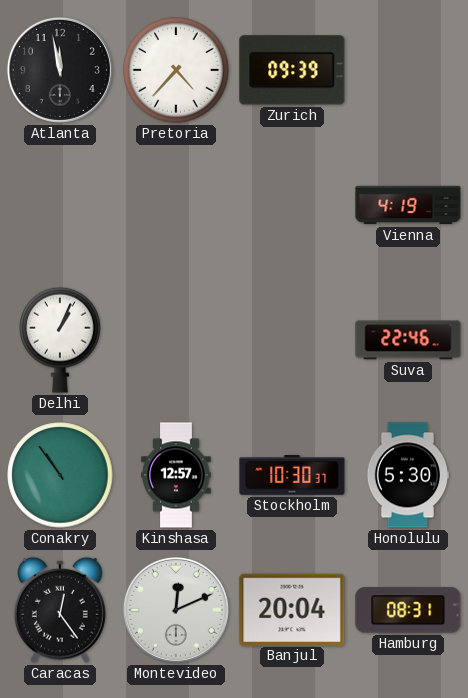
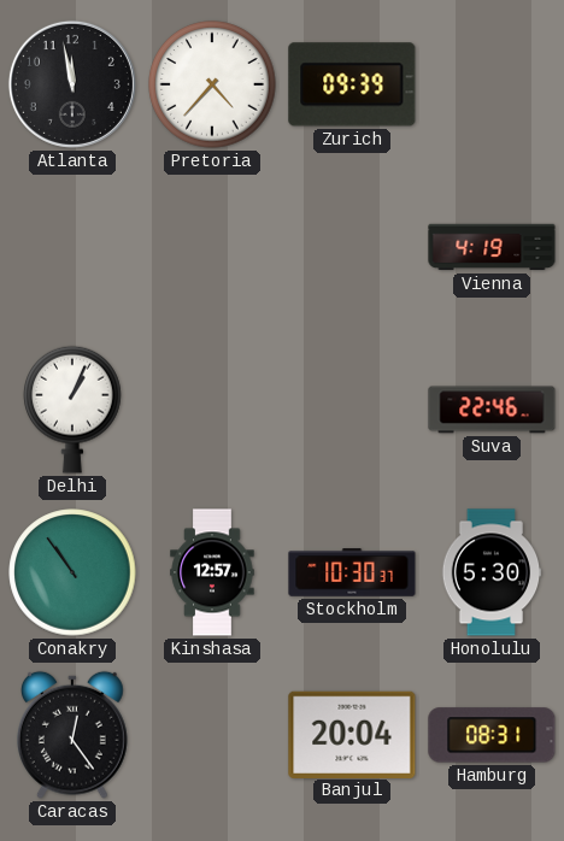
Montevideo: 12:11 -> none (176, 610)
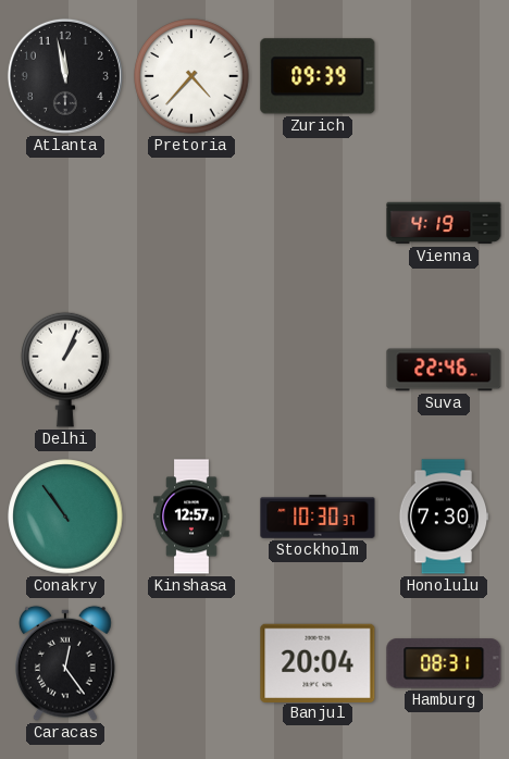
Honolulu: 5:30 -> 7:30 (444, 517)
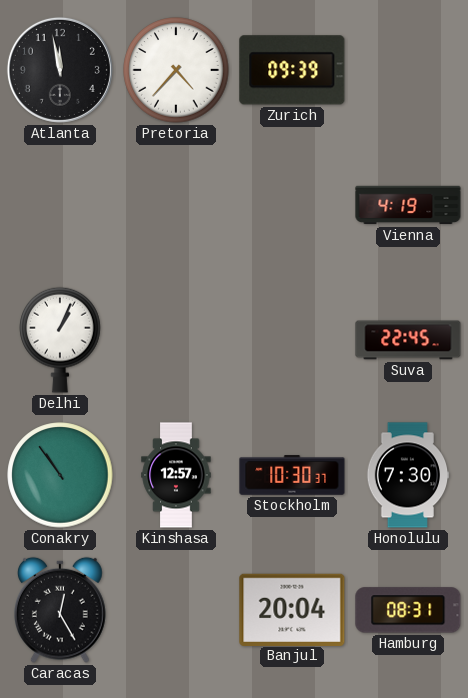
Suva: 22:46 -> 22:45 (408, 340)
Caracas: 12:24 -> 12:25 (61, 610)
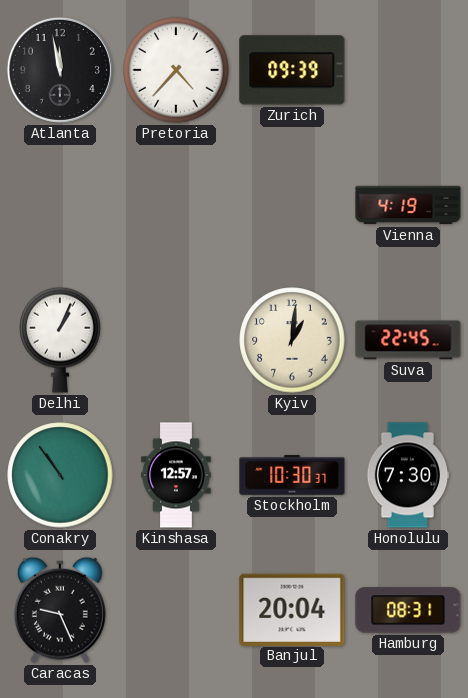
Kyiv: none -> 1:01 (292, 340)
Caracas: 12:25 -> 9:26 (61, 610)
